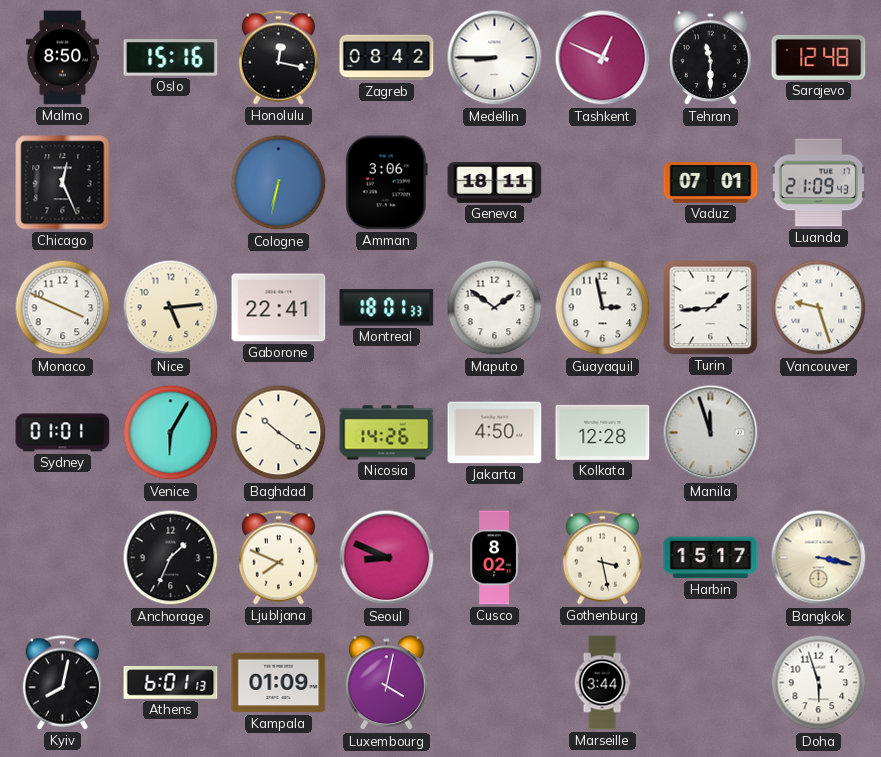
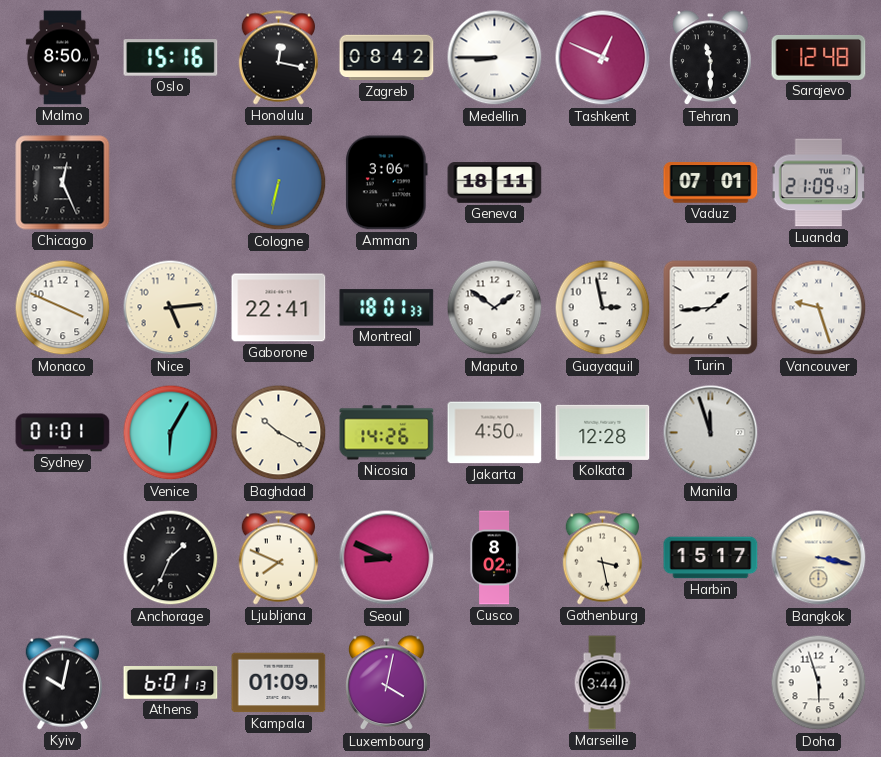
Baghdad: 10:21 -> 10:20 (279, 433)
Kyiv: 8:02 -> 10:02 (62, 683)
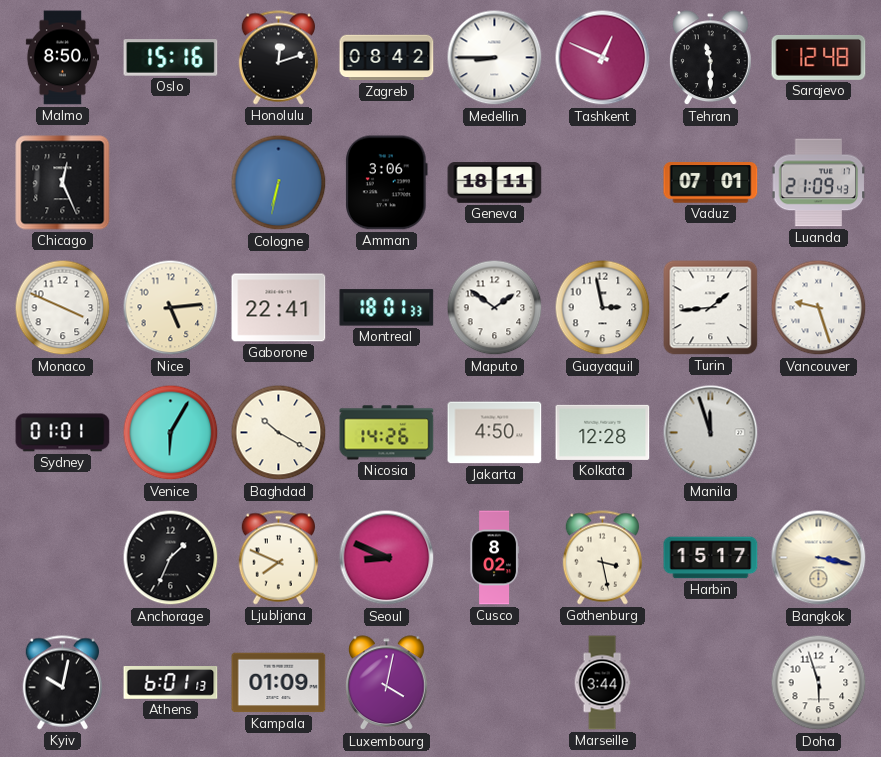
Honolulu: 12:17 -> 12:12 (278, 58)
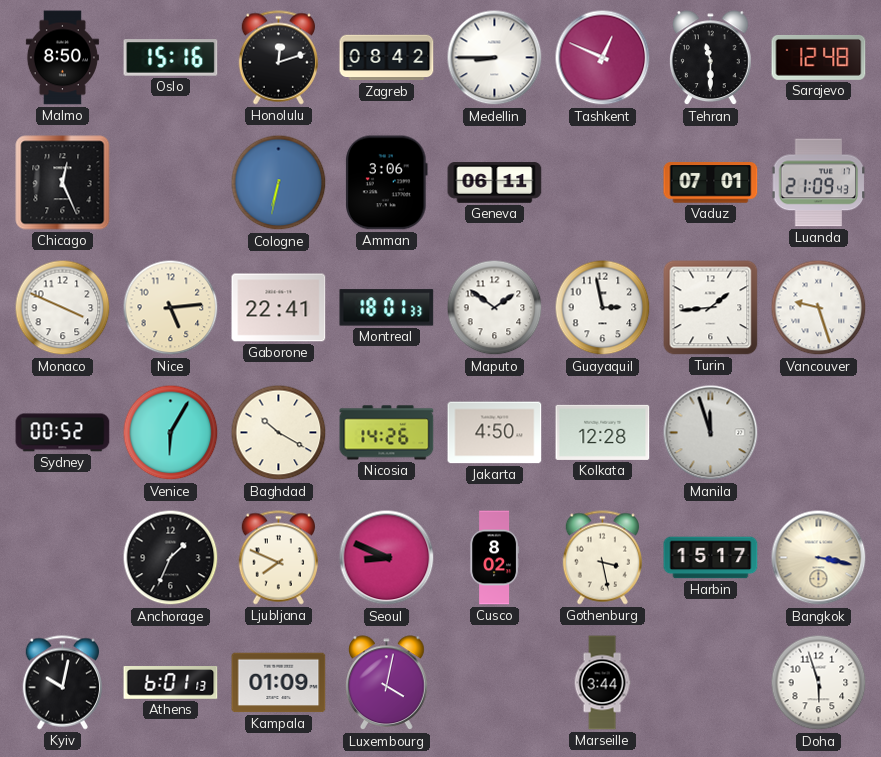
Geneva: 18:11 -> 06:11 (495, 183)
Sydney: 01:01 -> 00:52 (63, 433)
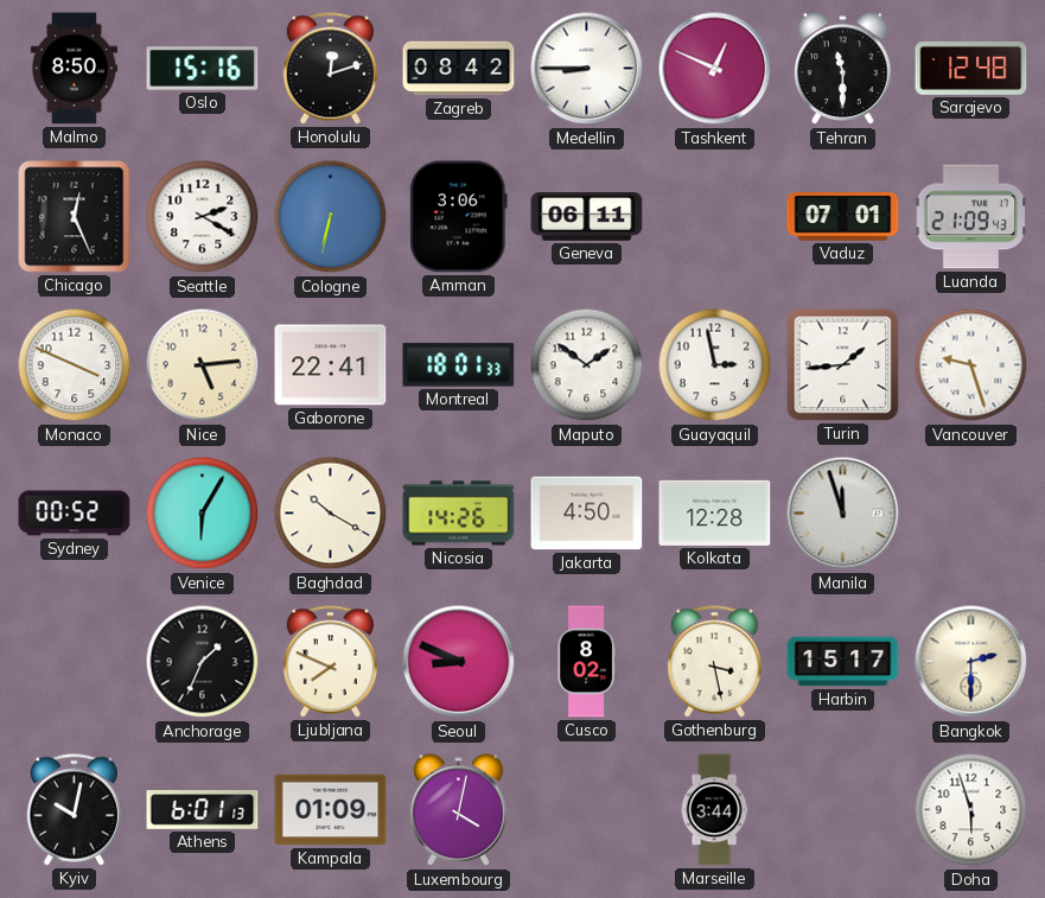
Seattle: none -> 2:20 (203, 217)
Bangkok: 3:17 -> 2:30 (971, 662)
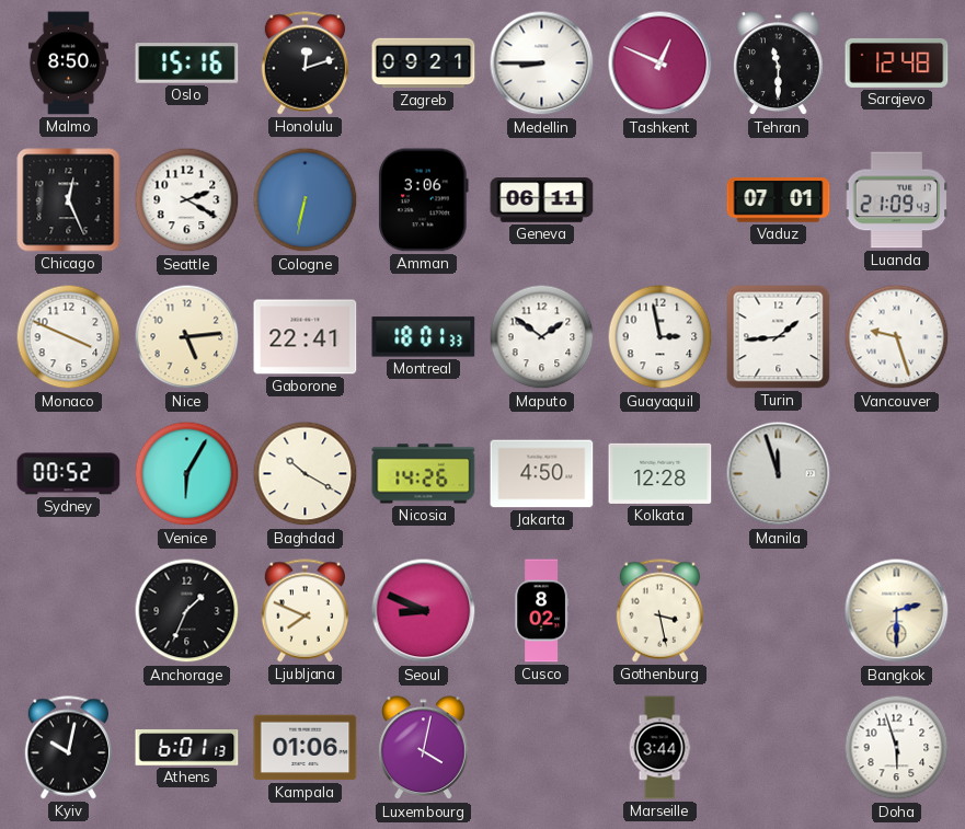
Zagreb: 08:42 -> 09:21 (424, 64)
Harbin: 15:17 -> none (843, 662)
Kampala: 01:09 -> 01:06 (306, 748)
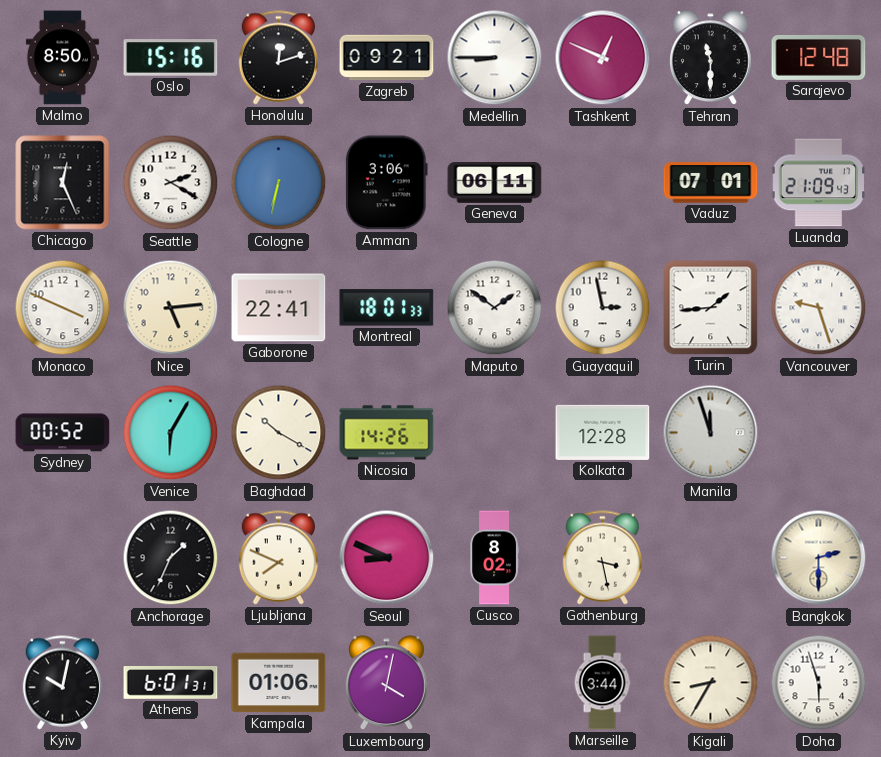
Jakarta: 4:50 -> none (542, 474)
Athens: 6:01:13 -> 6:01:31 (171, 683)
Kigali: none -> 8:35 (711, 683)
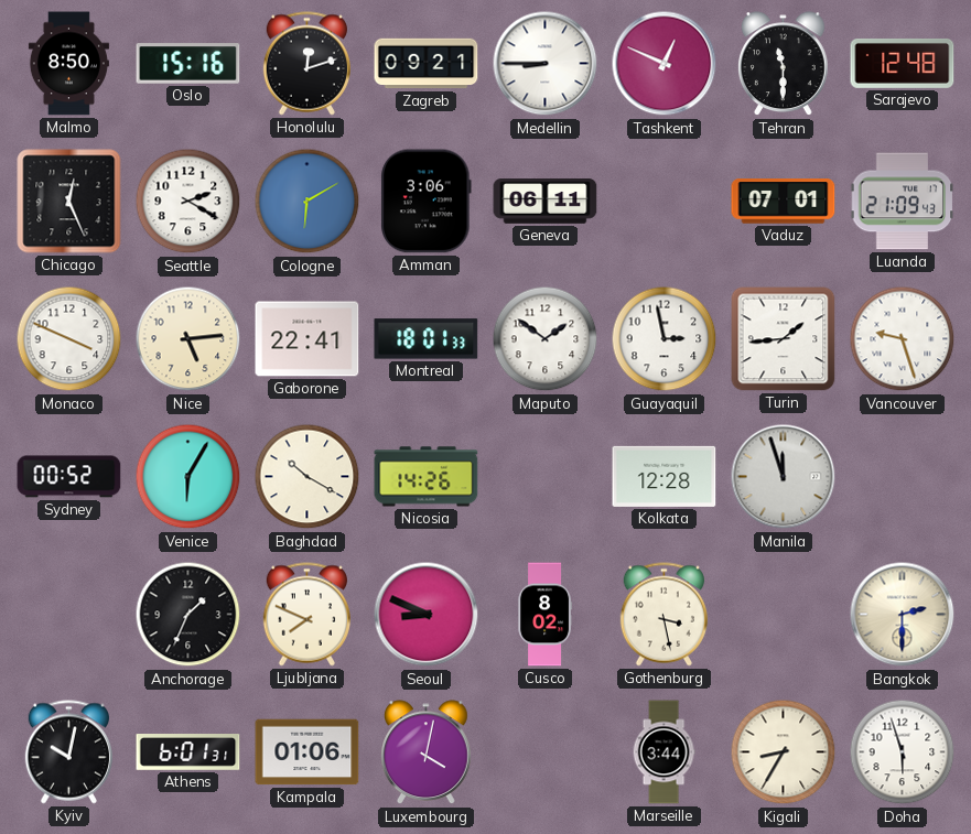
Cologne: 6:32 -> 6:10 (308, 202)
